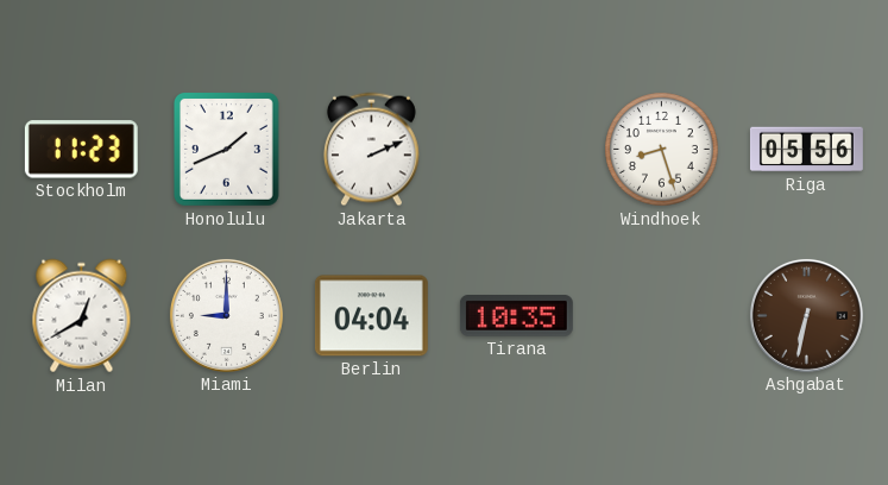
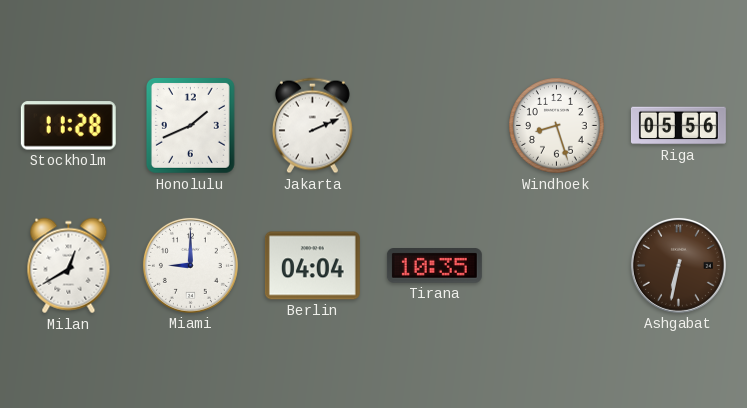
Stockholm: 11:23 -> 11:28 (68, 126)
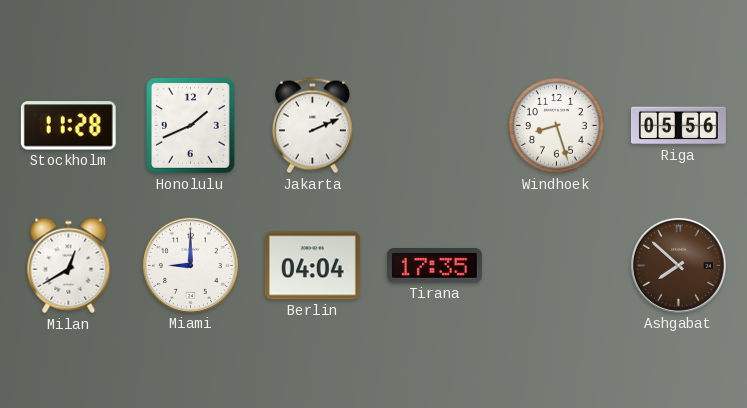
Tirana: 10:35 -> 17:35 (434, 266)
Ashgabat: 6:32 -> 7:52 (678, 265)
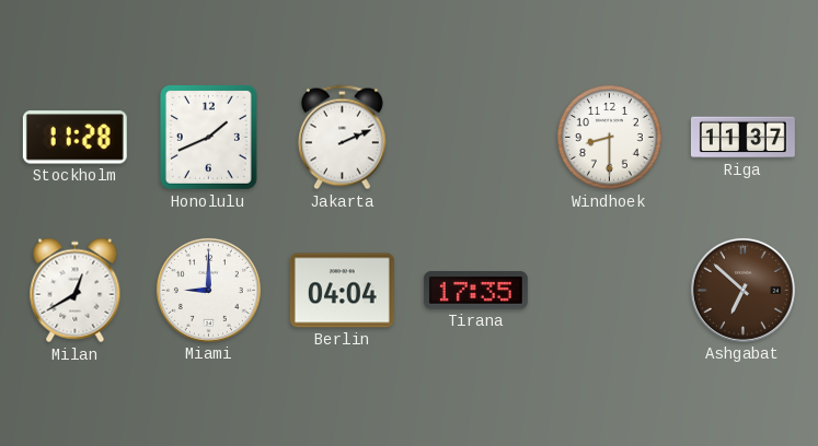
Windhoek: 8:27 -> 8:30 (610, 138)
Riga: 05:56 -> 11:37 (742, 138)
Ashgabat: 7:52 -> 6:52 (742, 290)
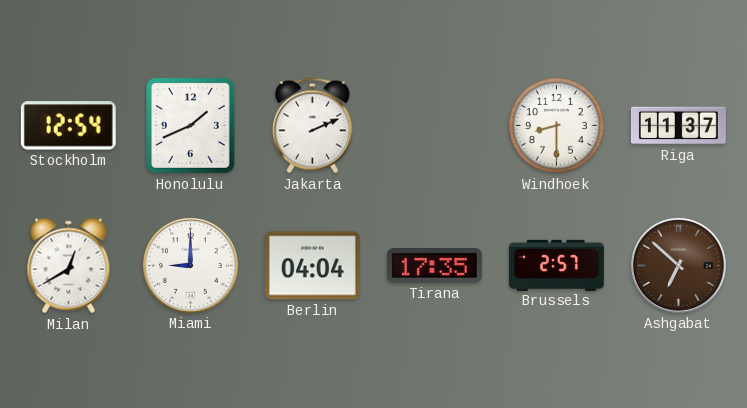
Stockholm: 11:28 -> 12:54 (68, 126)
Brussels: none -> 2:57 (556, 265)
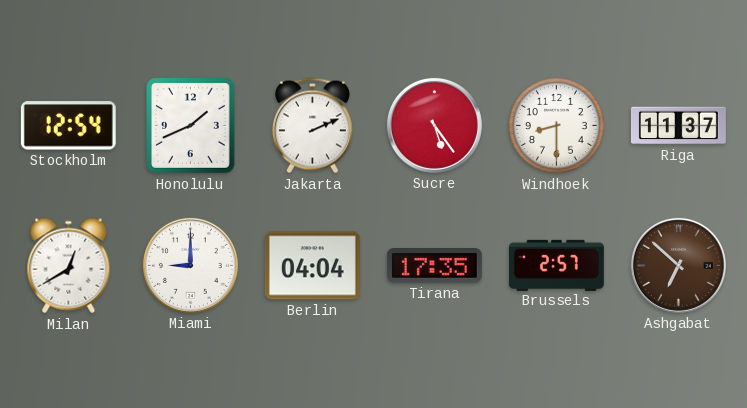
Sucre: none -> 5:24 (434, 125)
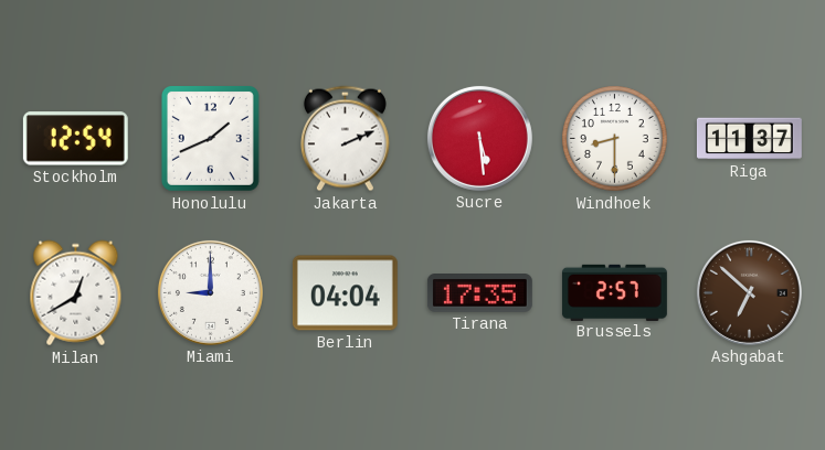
Sucre: 5:24 -> 5:29 (479, 138)
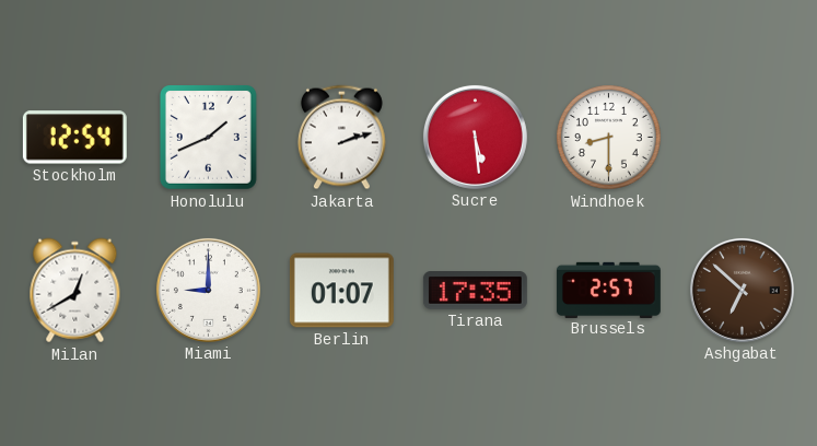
Jakarta: 2:11 -> 2:12 (341, 138)
Riga: 11:37 -> none (749, 139)
Berlin: 04:04 -> 01:07 (341, 291)
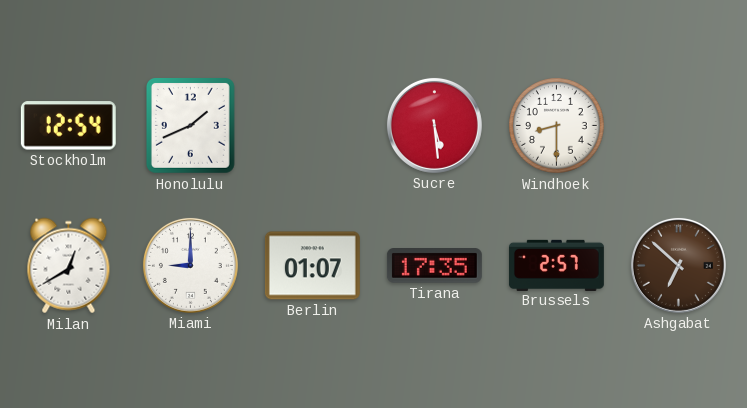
Jakarta: 2:12 -> none (341, 138)
